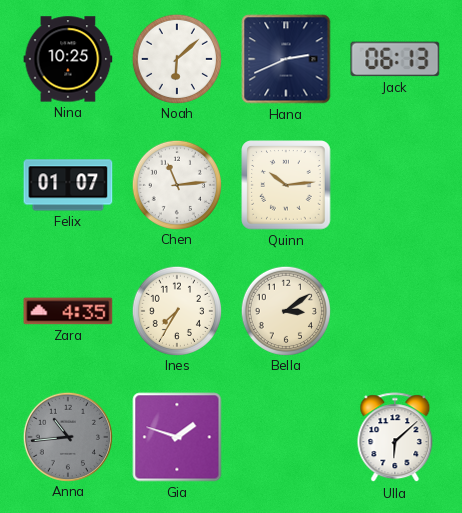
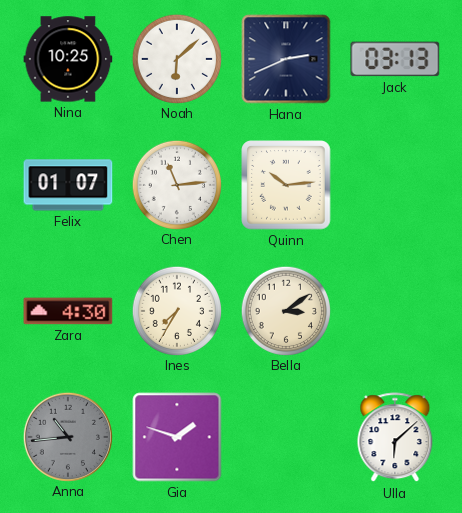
Jack: 06:13 -> 03:13 (395, 59)
Zara: 4:35 -> 4:30 (68, 311)
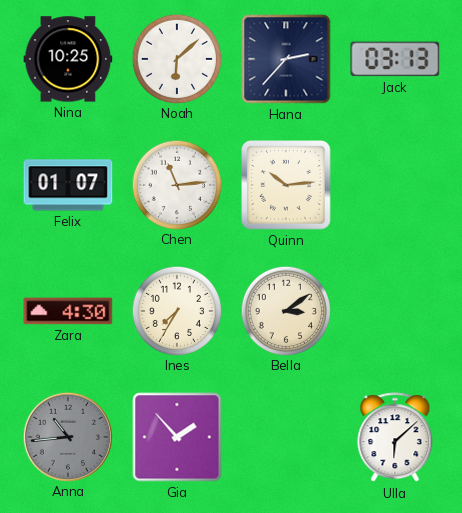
Hana: 2:41 -> 2:37 (286, 59)
Gia: 1:48 -> 1:53 (177, 437)
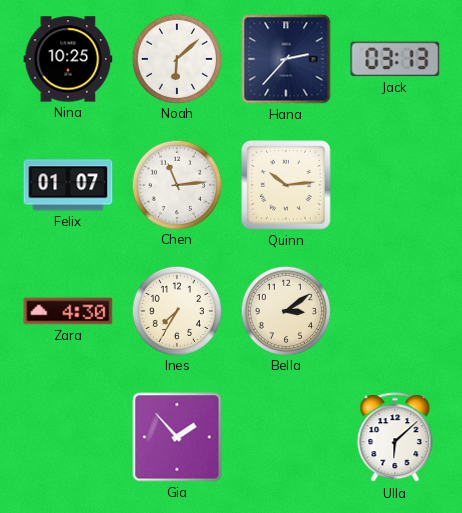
Anna: 10:44 -> none (67, 436)
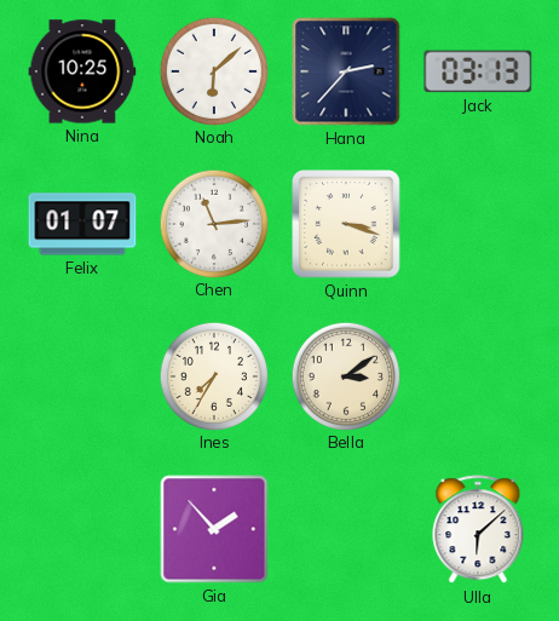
Quinn: 10:14 -> 3:18 (346, 224)
Zara: 4:30 -> none (68, 311)
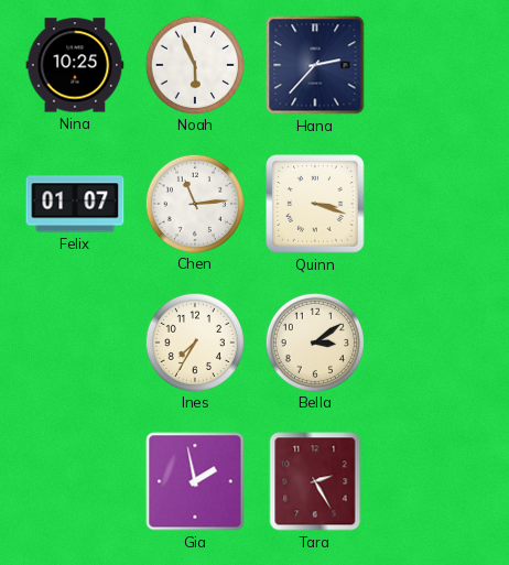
Noah: 6:08 -> 5:56 (194, 64)
Jack: 03:13 -> none (478, 71)
Gia: 1:53 -> 1:58 (195, 481)
Tara: none -> 2:25 (315, 481)
Ulla: 6:08 -> none (478, 530)
